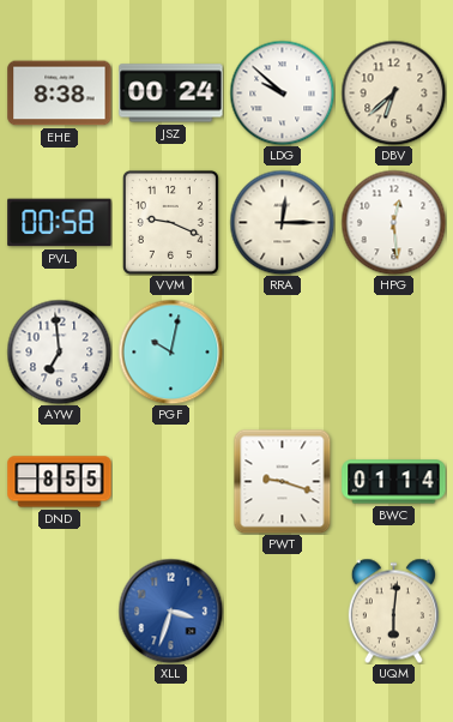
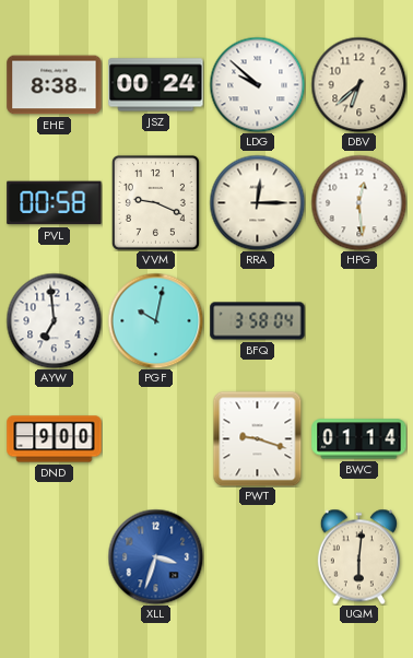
BFQ: none -> 3:58 (258, 321)
DND: 8:55 -> 9:00 (55, 439)
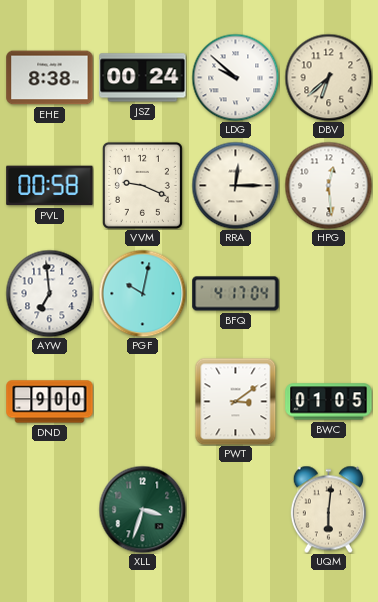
BFQ: 3:58 -> 4:17 (236, 294)
PWT: 9:18 -> 3:09 (236, 401)
BWC: 01:14 -> 01:05 (329, 402)
XLL dial: blue -> green (142, 509)
